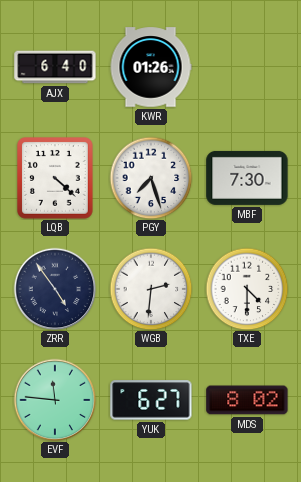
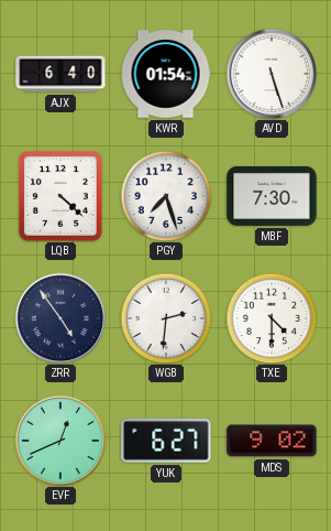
KWR: 01:26 -> 01:54 (166, 74)
AVD: none -> 5:27 (272, 74)
EVF: 11:46 -> 12:41 (60, 441)
MDS: 8:02 -> 9:02 (272, 441)
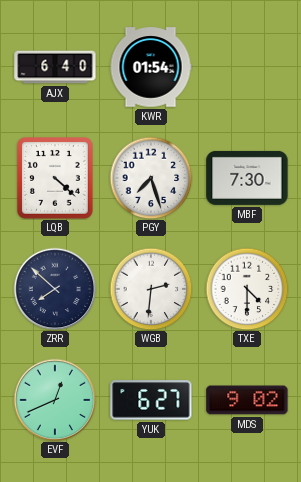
AVD: 5:27 -> none (272, 74)
ZRR: 4:54 -> 7:52 (55, 289)
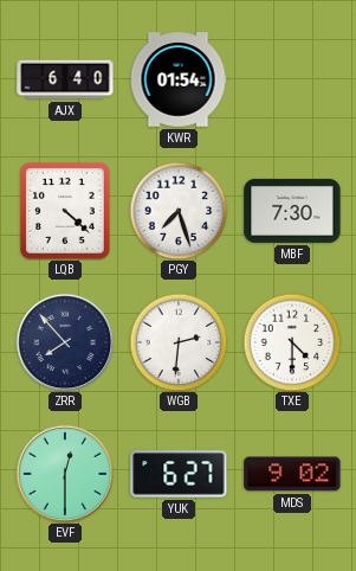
ZRR: 7:52 -> 7:53 (65, 342)
EVF: 12:41 -> 12:30 (65, 474)
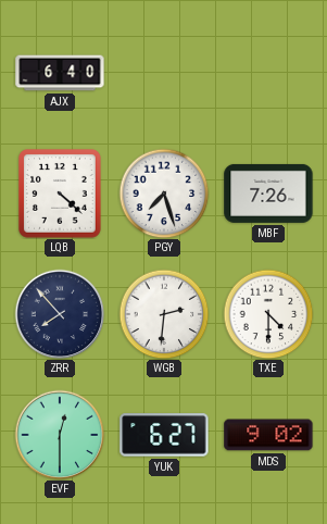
KWR: 01:54 -> none (179, 79)
MBF: 7:30 -> 7:26 (268, 194)
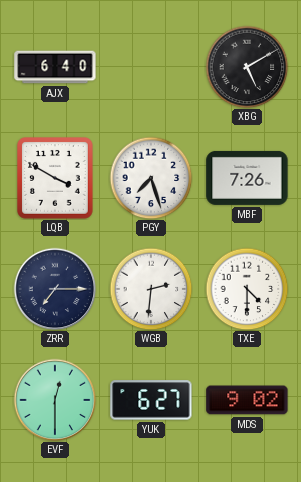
XBG: none -> 5:10 (247, 67)
LQB: 4:22 -> 3:50 (56, 179)
ZRR: 7:53 -> 7:15 (55, 289)
